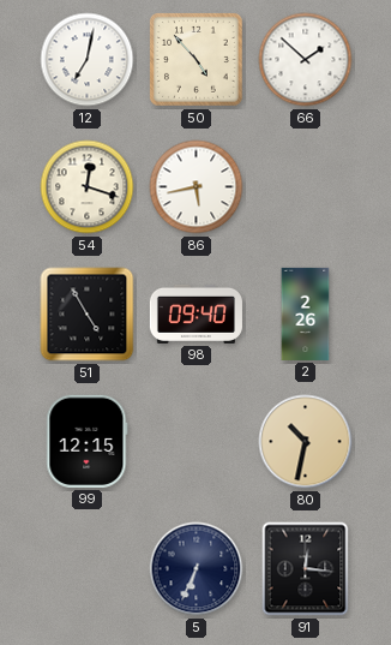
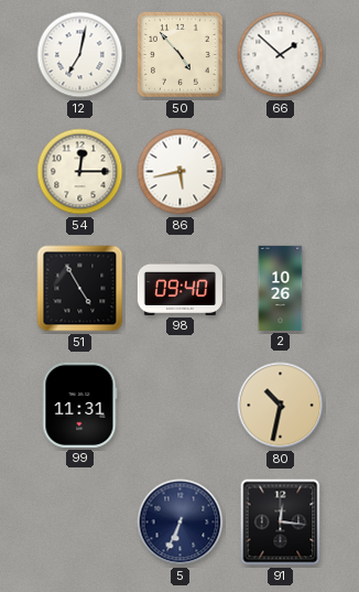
54: 12:18 -> 12:15 (80, 172)
2: 2:26 -> 10:26 (281, 288)
99: 12:15 -> 11:31 (80, 405)
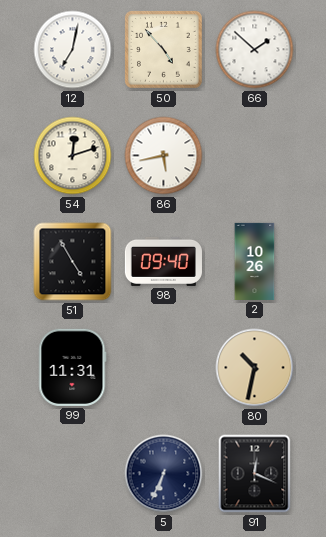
54: 12:15 -> 12:12 (73, 156)
91: 12:16 -> 12:19 (255, 474)
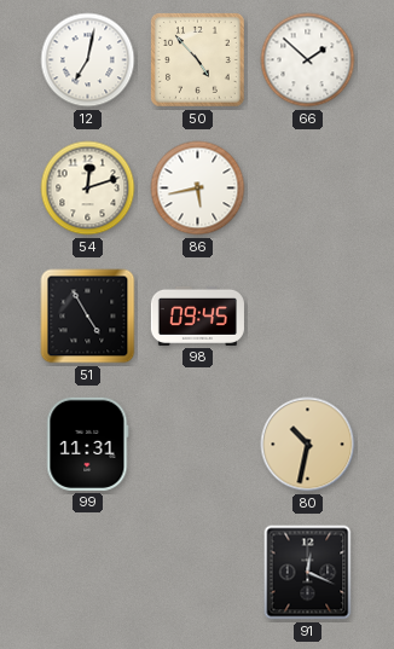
98: 09:40 -> 09:45 (197, 315)
2: 10:26 -> none (255, 261)
5: 6:34 -> none (164, 474)
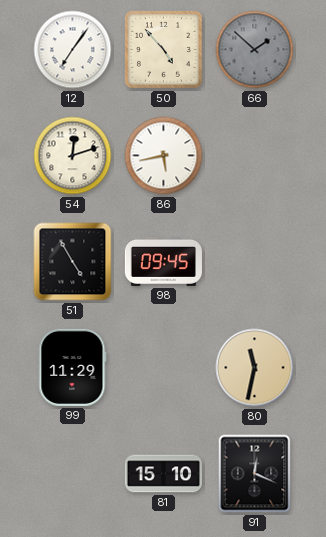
12: 7:02 -> 7:06 (73, 50)
66 dial: white -> grey (255, 50)
99: 11:31 -> 11:29 (73, 367)
80: 10:32 -> 11:32 (255, 368)
81: none -> 15:10 (163, 474)
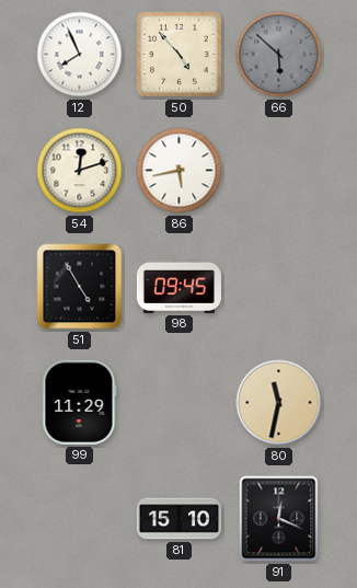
12: 7:06 -> 7:56 (80, 55)
66: 1:52 -> 5:52 (279, 55)
